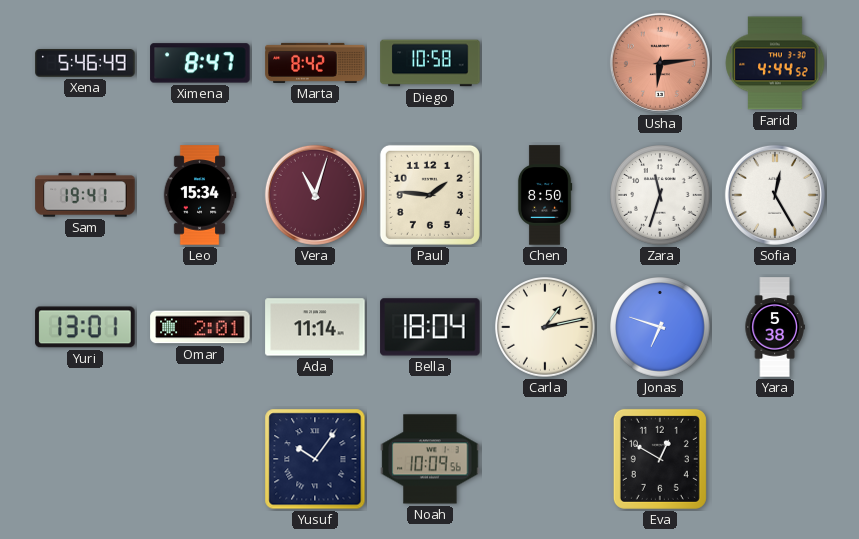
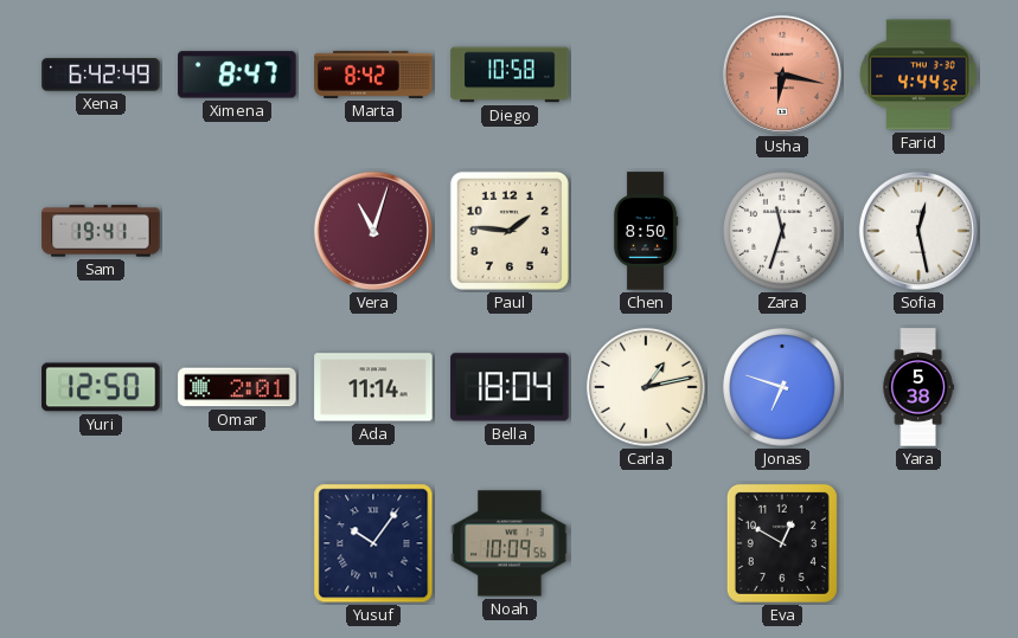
Xena: 5:46 -> 6:42 (101, 75)
Usha: 6:14 -> 6:17 (782, 75)
Leo: 15:34 -> none (200, 195)
Sofia: 12:25 -> 12:28 (918, 231)
Yuri: 13:01 -> 12:50 (101, 387)
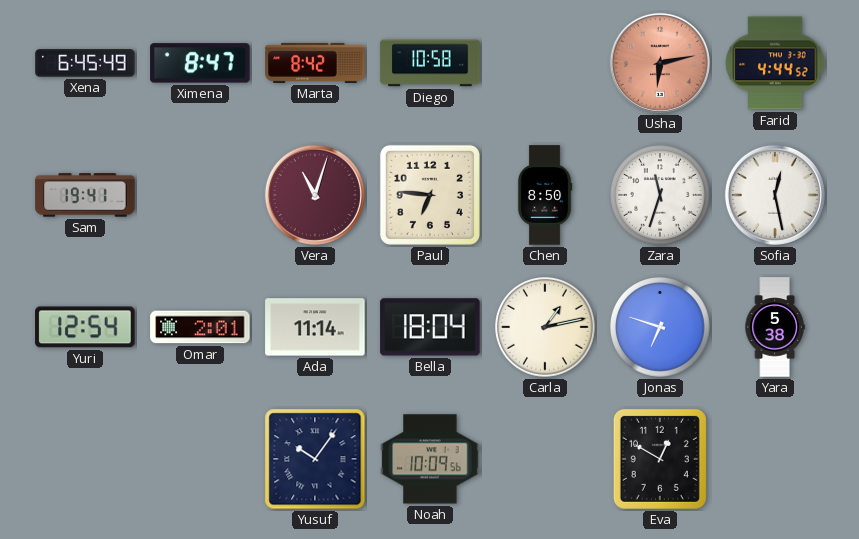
Xena: 6:42 -> 6:45 (85, 63)
Usha: 6:17 -> 6:13 (660, 63)
Paul: 1:46 -> 6:46 (430, 195)
Yuri: 12:50 -> 12:54 (85, 327)
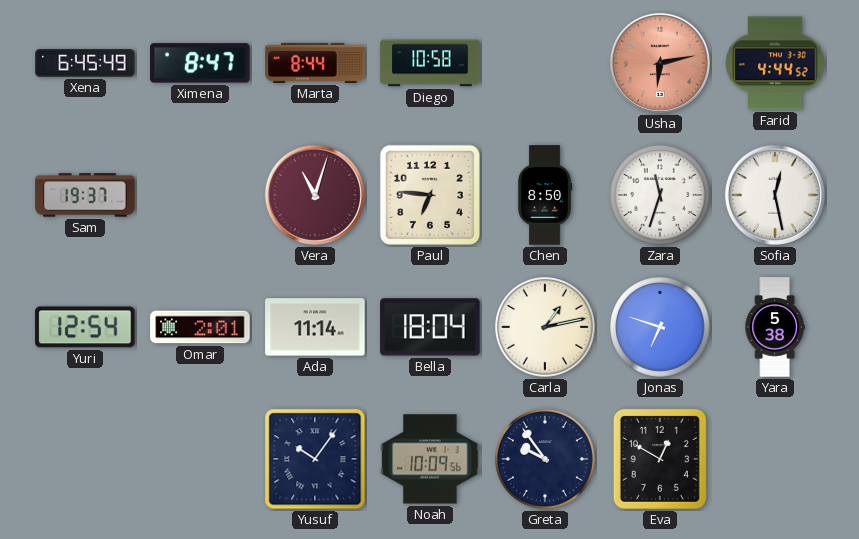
Marta: 8:42 -> 8:44 (315, 63)
Sam: 19:41 -> 19:37 (85, 195)
Greta: none -> 9:54 (546, 460)
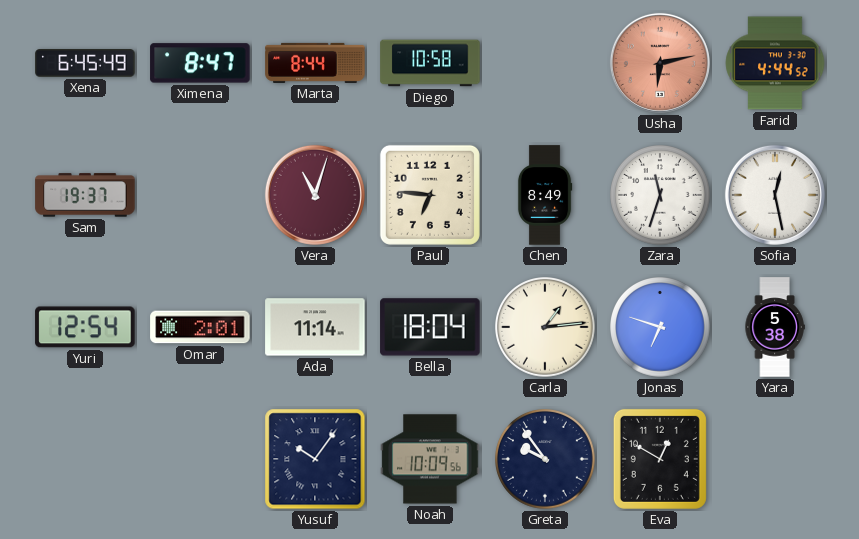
Chen: 8:50 -> 8:49 (545, 195)
Carla: 1:13 -> 1:14 (546, 328)
